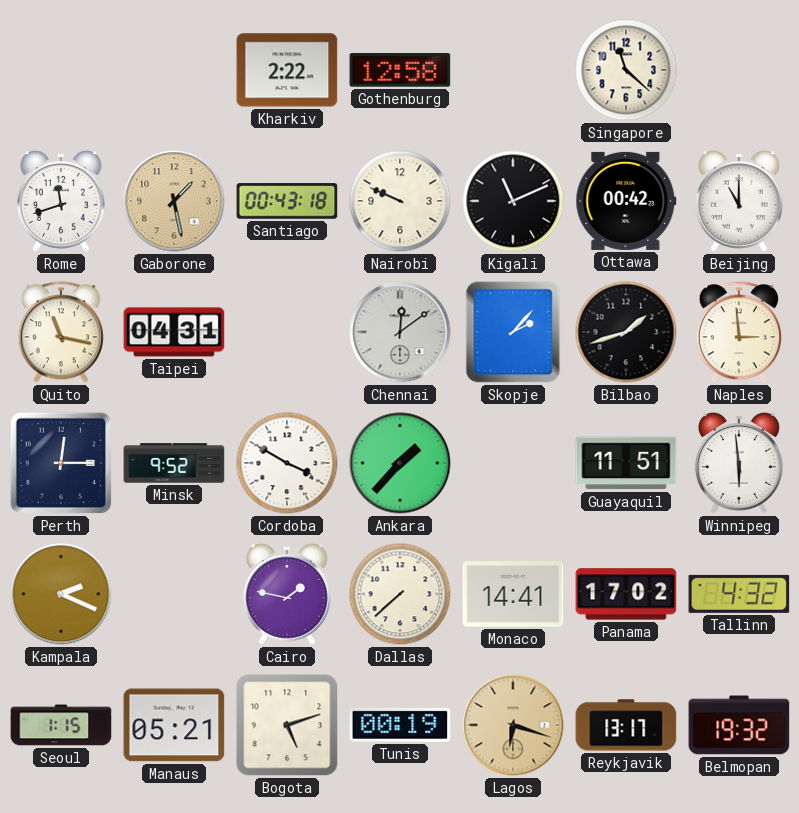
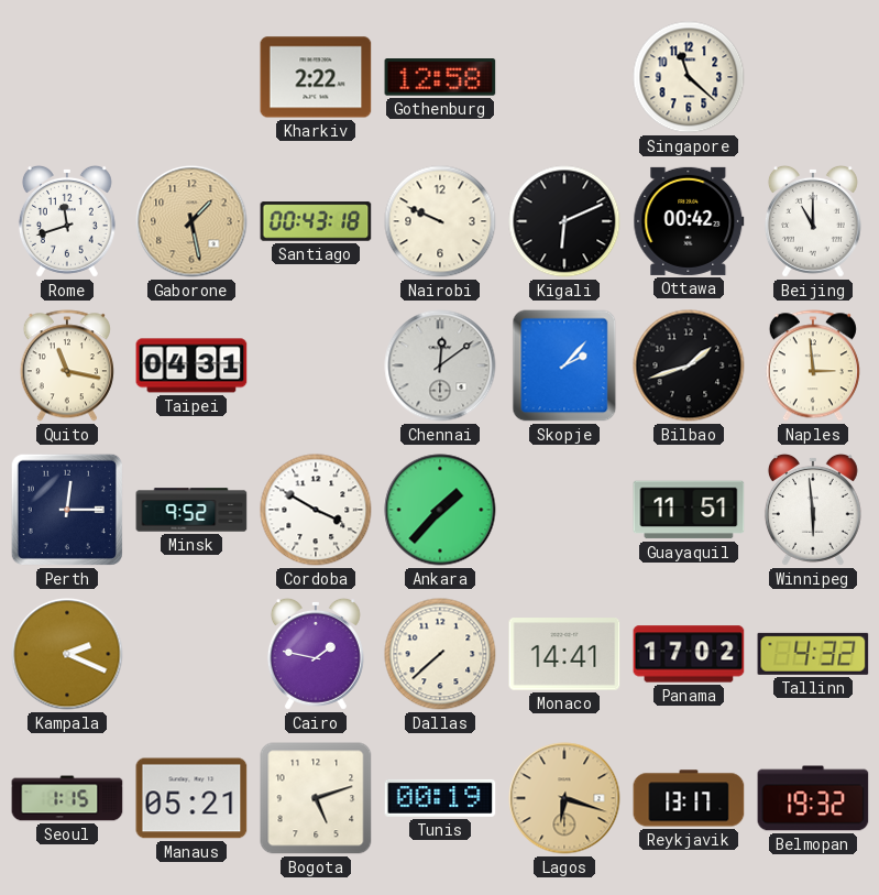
Kigali: 11:11 -> 6:11 (564, 221)
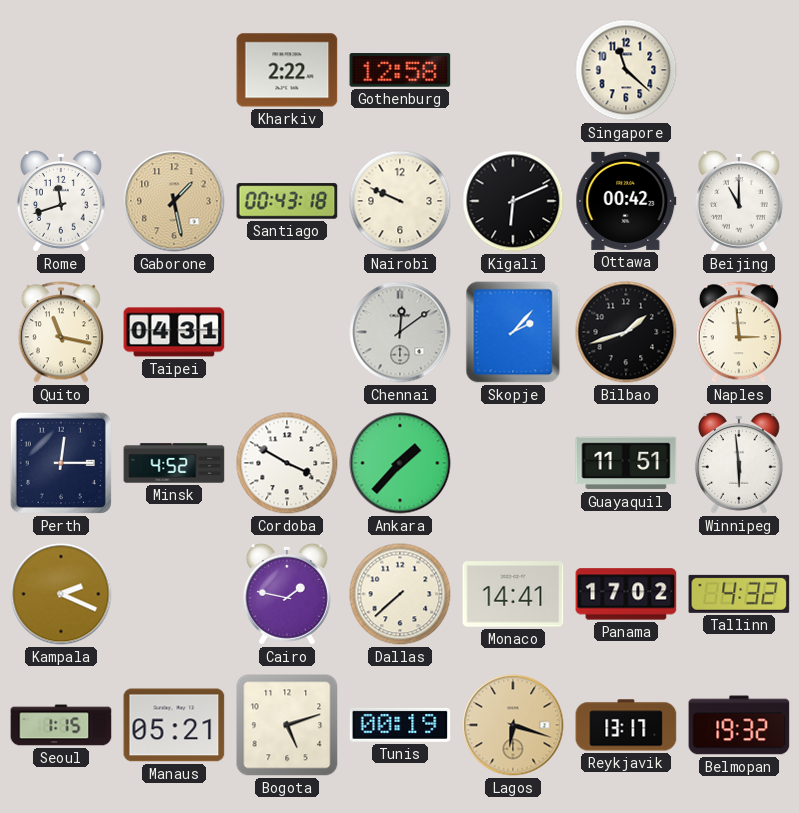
Minsk: 9:52 -> 4:52 (174, 463)
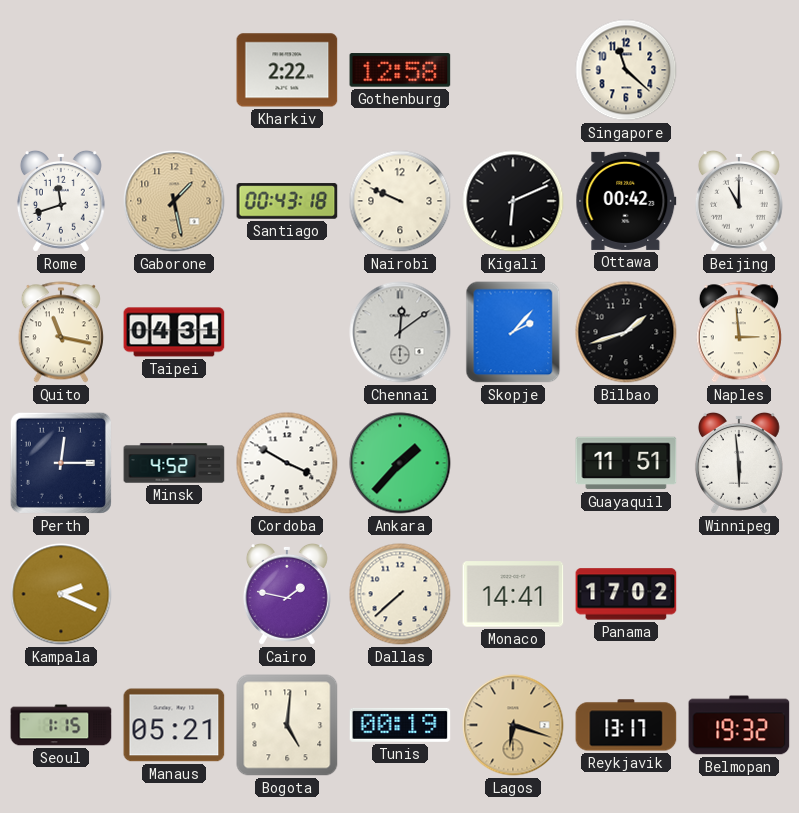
Tallinn: 4:32 -> none (739, 594)
Bogota: 5:12 -> 5:01 (287, 725)
